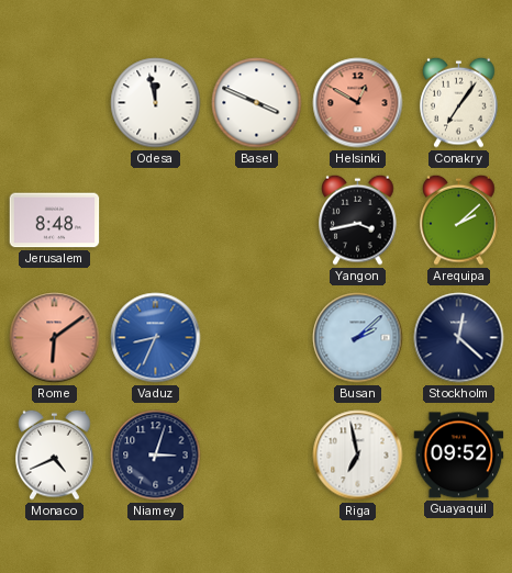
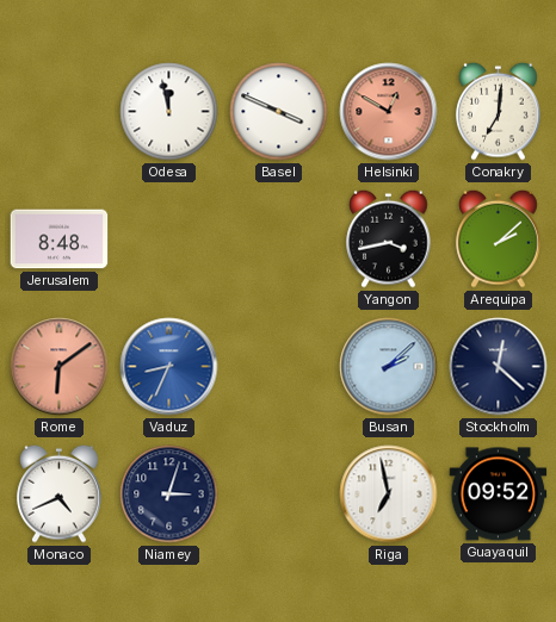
Conakry: 7:06 -> 7:01 (499, 111)
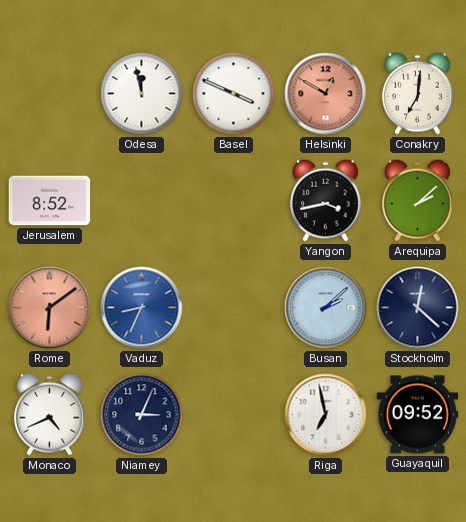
Jerusalem: 8:48 -> 8:52 (50, 201)
Niamey: 3:03 -> 3:04 (142, 415)
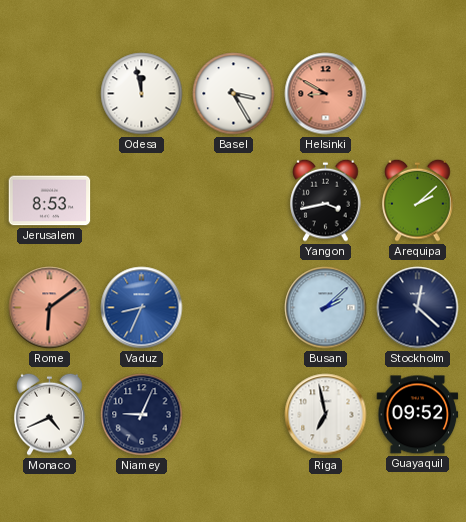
Basel: 3:49 -> 3:25 (234, 94)
Helsinki: 12:50 -> 8:50 (326, 94)
Conakry: 7:01 -> none (418, 93)
Jerusalem: 8:52 -> 8:53 (50, 201)
Niamey: 3:04 -> 9:04 (142, 415)
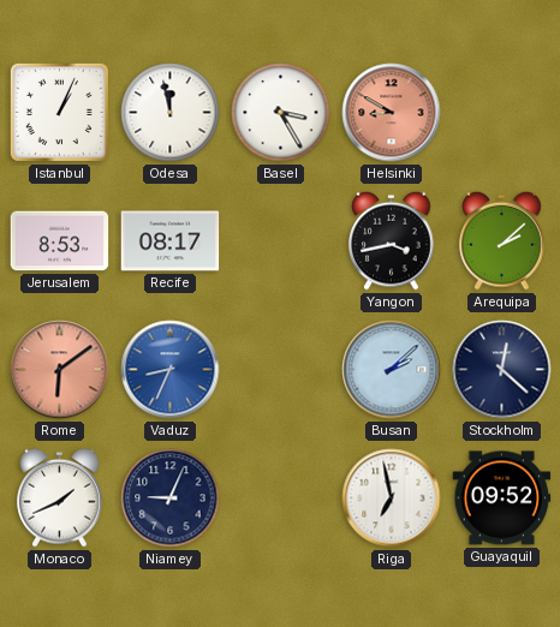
Istanbul: none -> 1:04 (59, 112)
Recife: none -> 08:17 (171, 241)
Monaco: 4:41 -> 1:41 (60, 497)
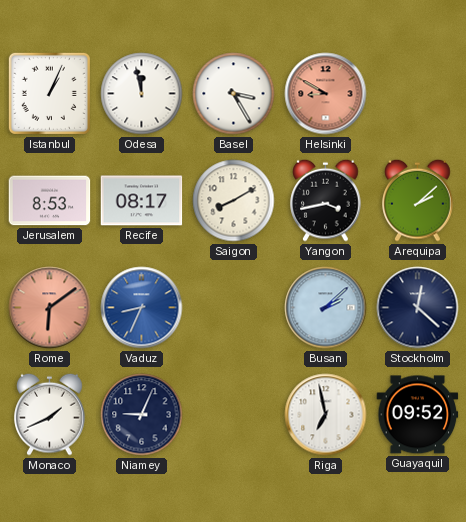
Saigon: none -> 8:10 (234, 201)
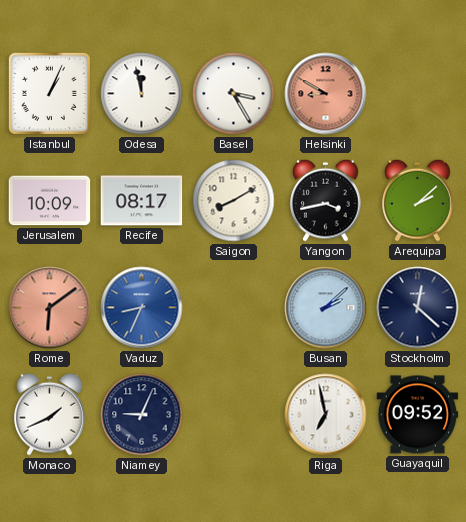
Jerusalem: 8:53 -> 10:09 (50, 201)
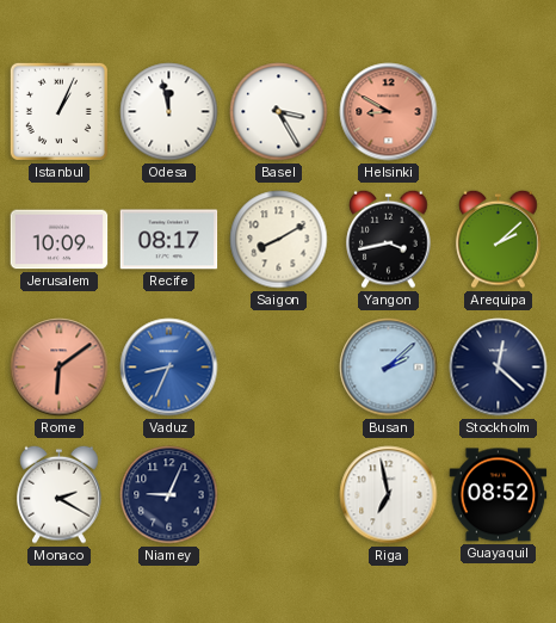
Monaco: 1:41 -> 2:20 (60, 494)
Guayaquil: 09:52 -> 08:52 (499, 495)
